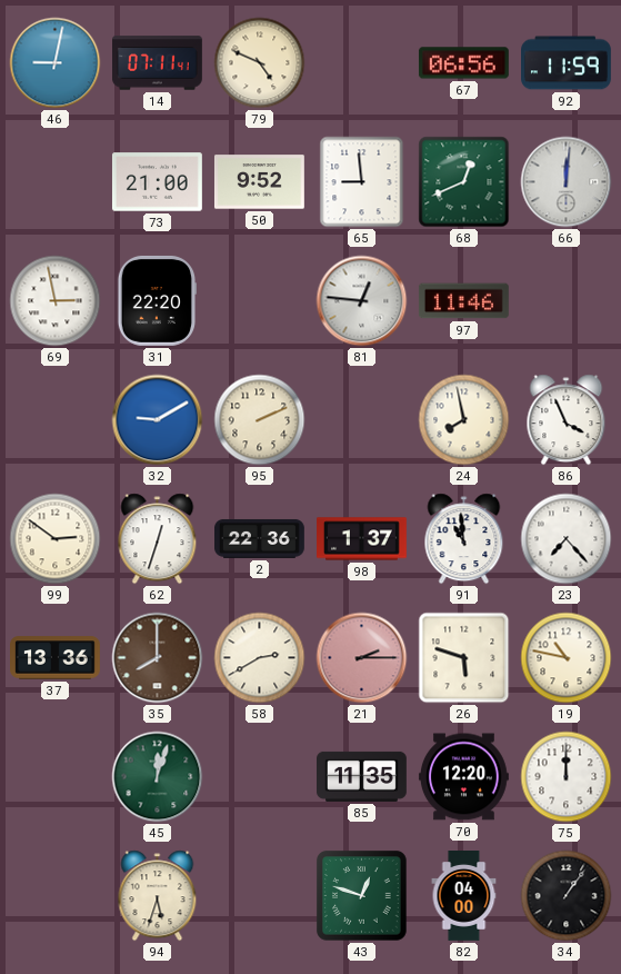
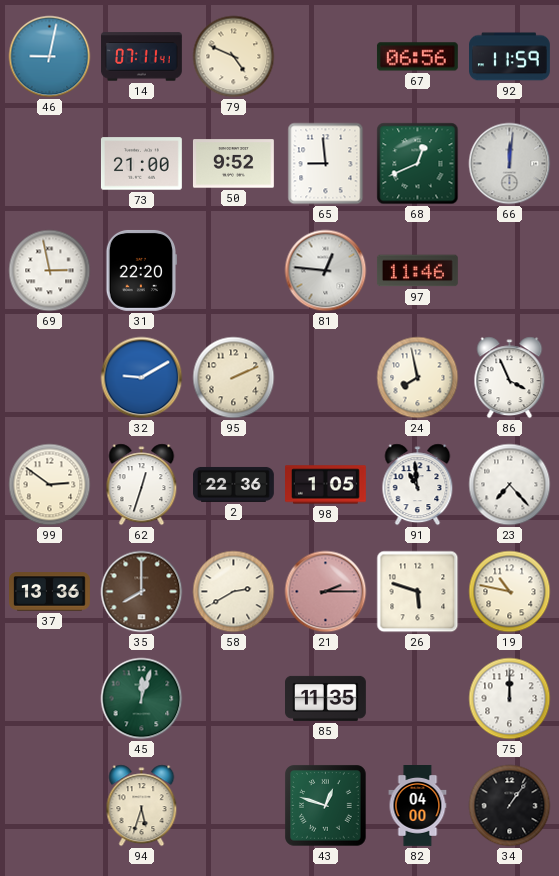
98: 1:37 -> 1:05 (326, 485)
70: 12:20 -> none (463, 777)
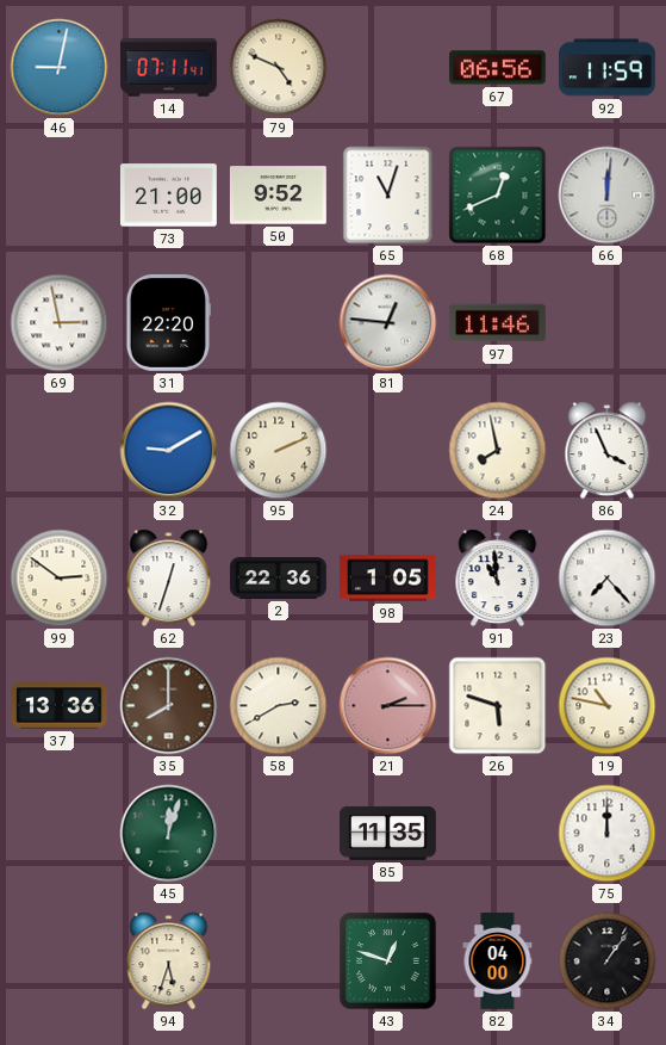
65: 8:59 -> 11:03 (388, 196)
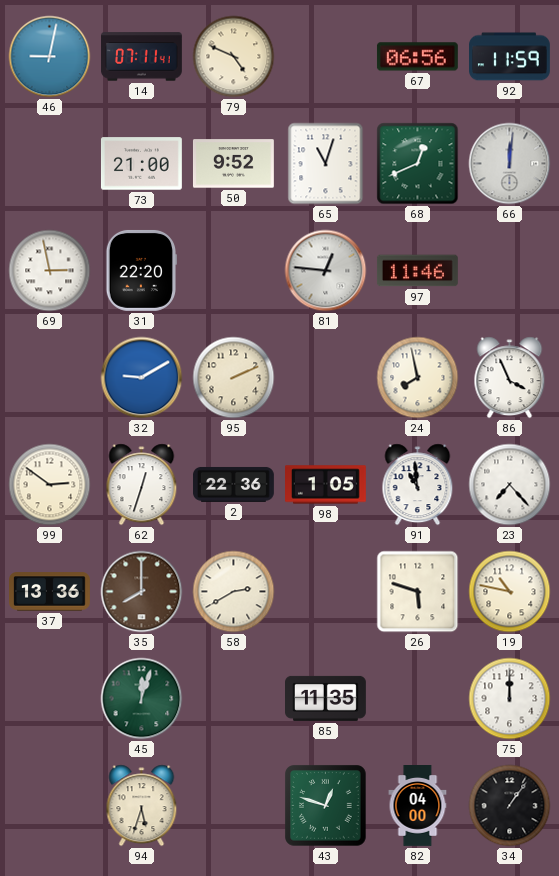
21: 2:15 -> none (388, 706)
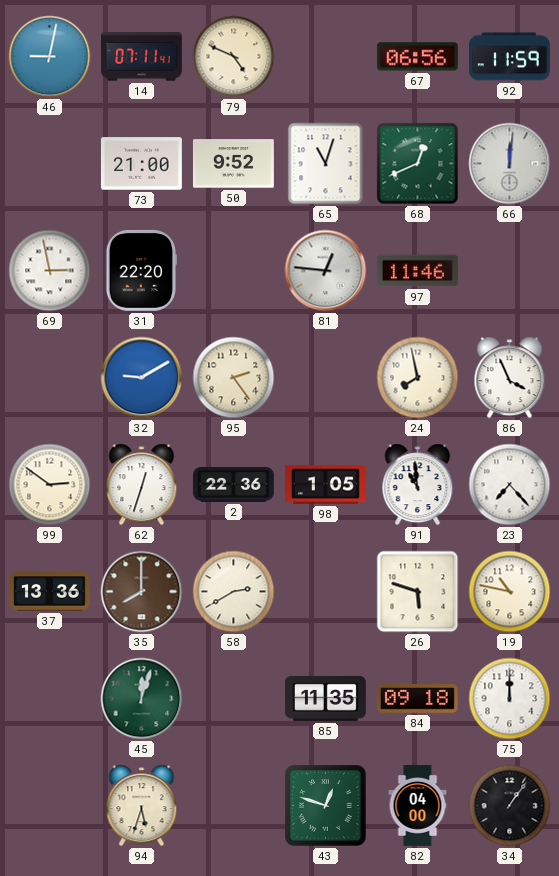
95: 2:11 -> 2:24 (234, 378)
84: none -> 09:18 (417, 699)
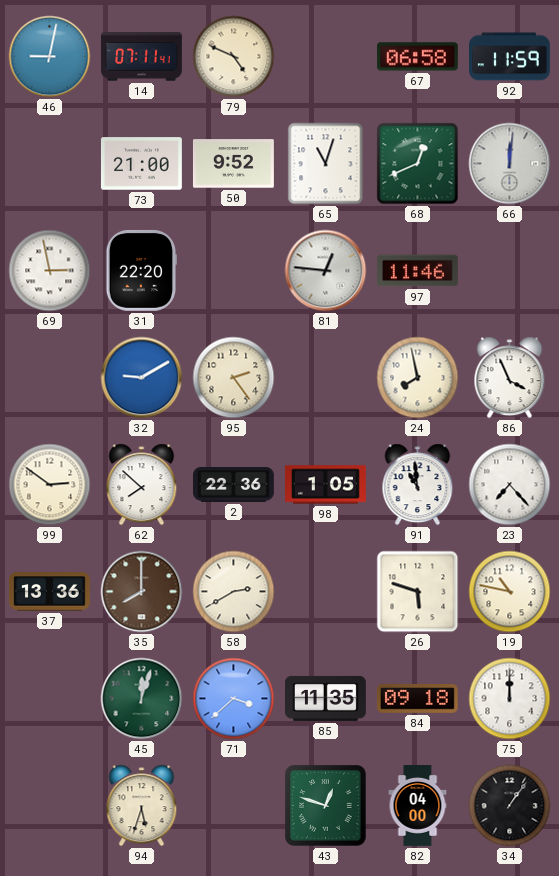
67: 06:56 -> 06:58 (417, 57)
62: 12:33 -> 7:52 (142, 485)
71: none -> 3:38 (234, 699)
